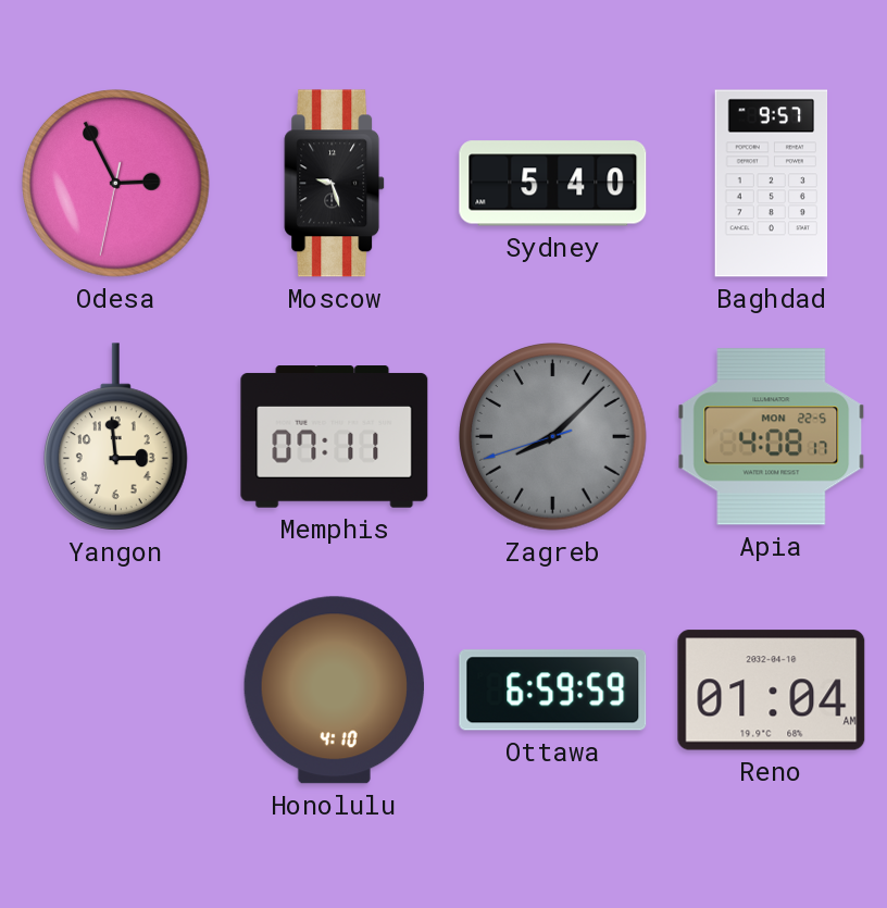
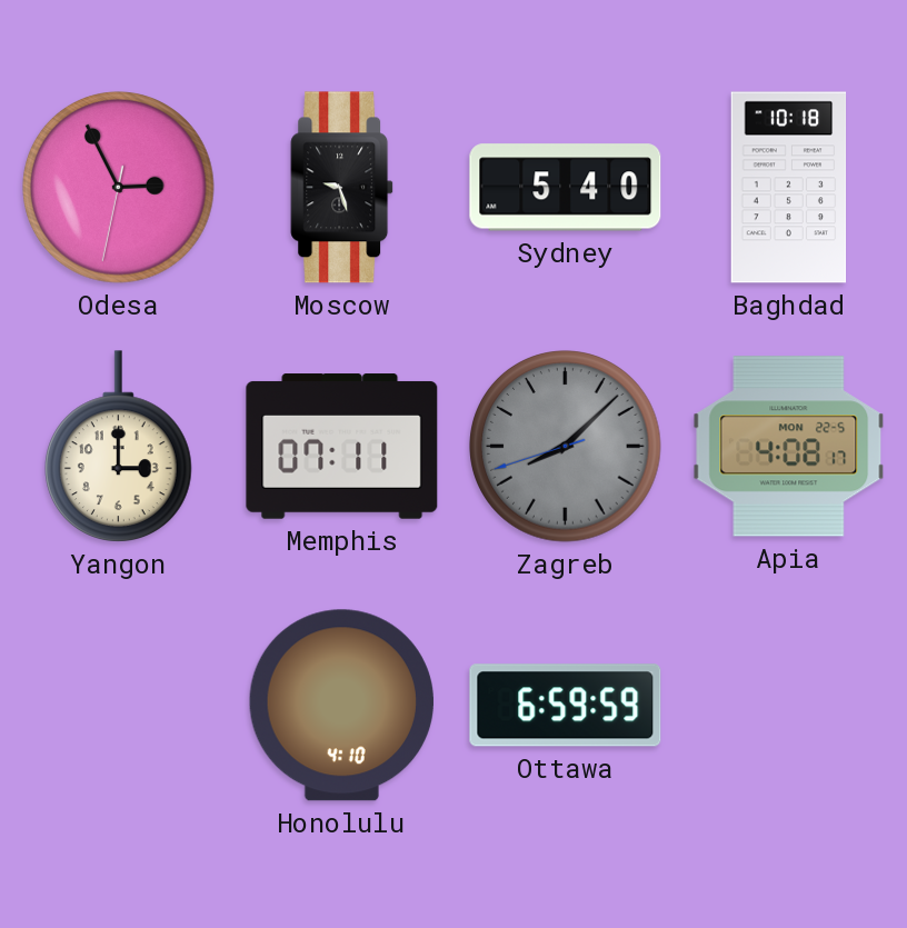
Baghdad: 9:57 -> 10:18 (789, 188)
Yangon: 2:59 -> 3:00 (118, 447)
Reno: 01:04 -> none (772, 691)
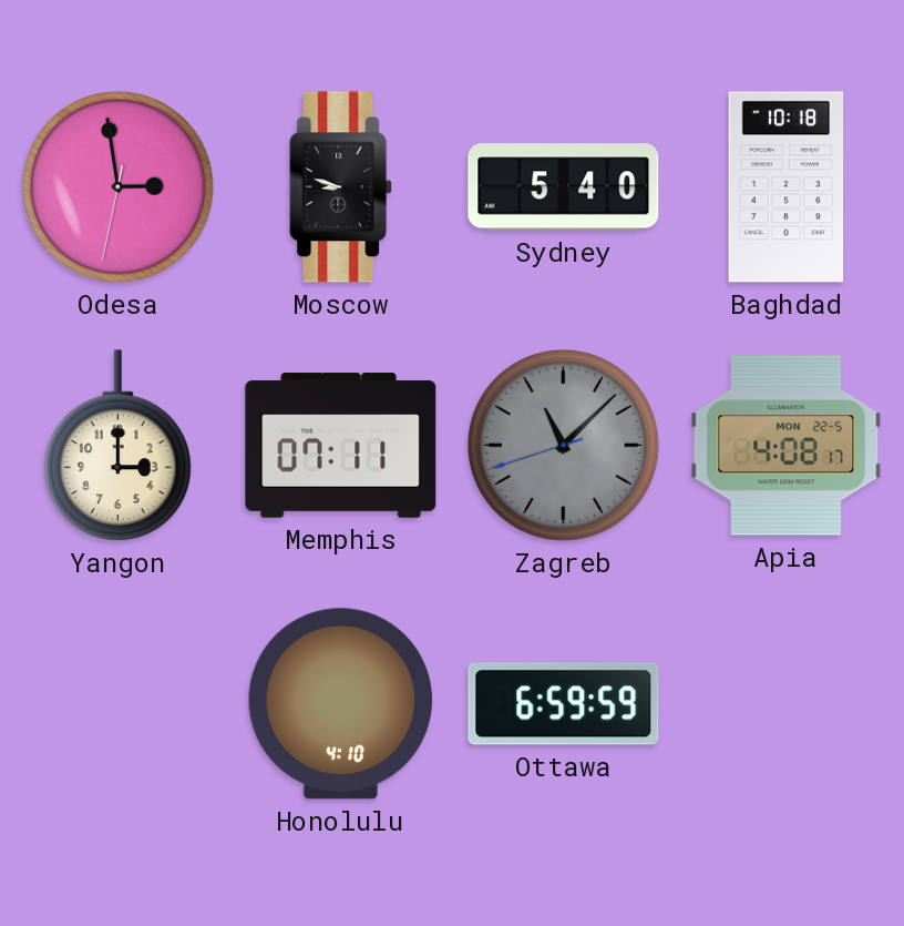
Odesa: 2:55 -> 2:58 (119, 187)
Moscow: 9:27 -> 8:48 (341, 187)
Zagreb: 8:07 -> 11:07 (564, 446)
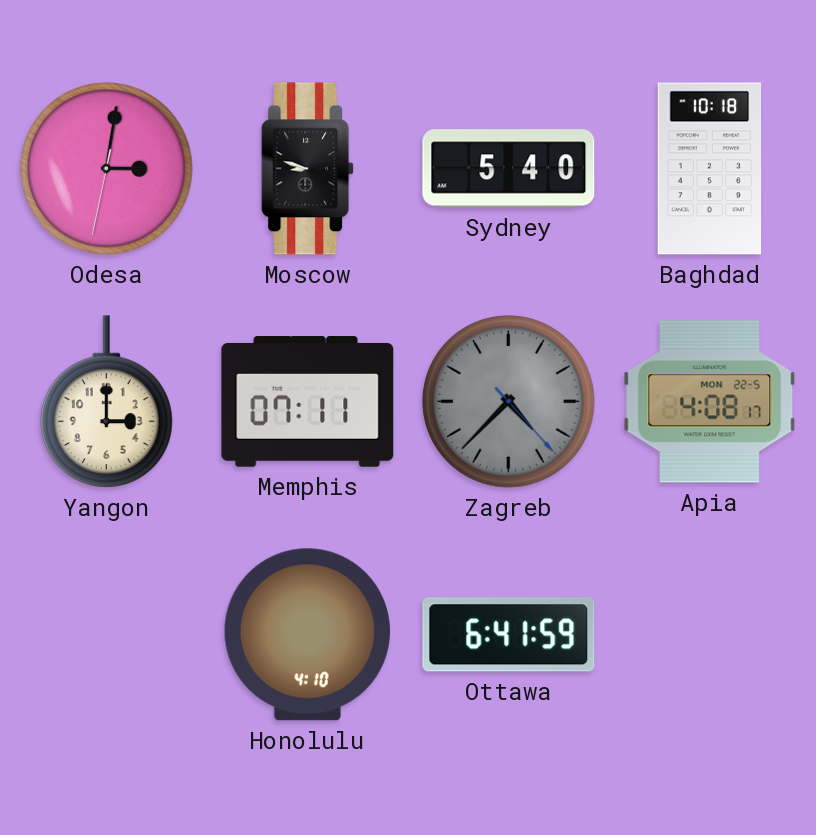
Odesa: 2:58 -> 3:01 (107, 169)
Zagreb: 11:07 -> 4:37 (509, 402)
Ottawa: 6:59 -> 6:41 (509, 635)
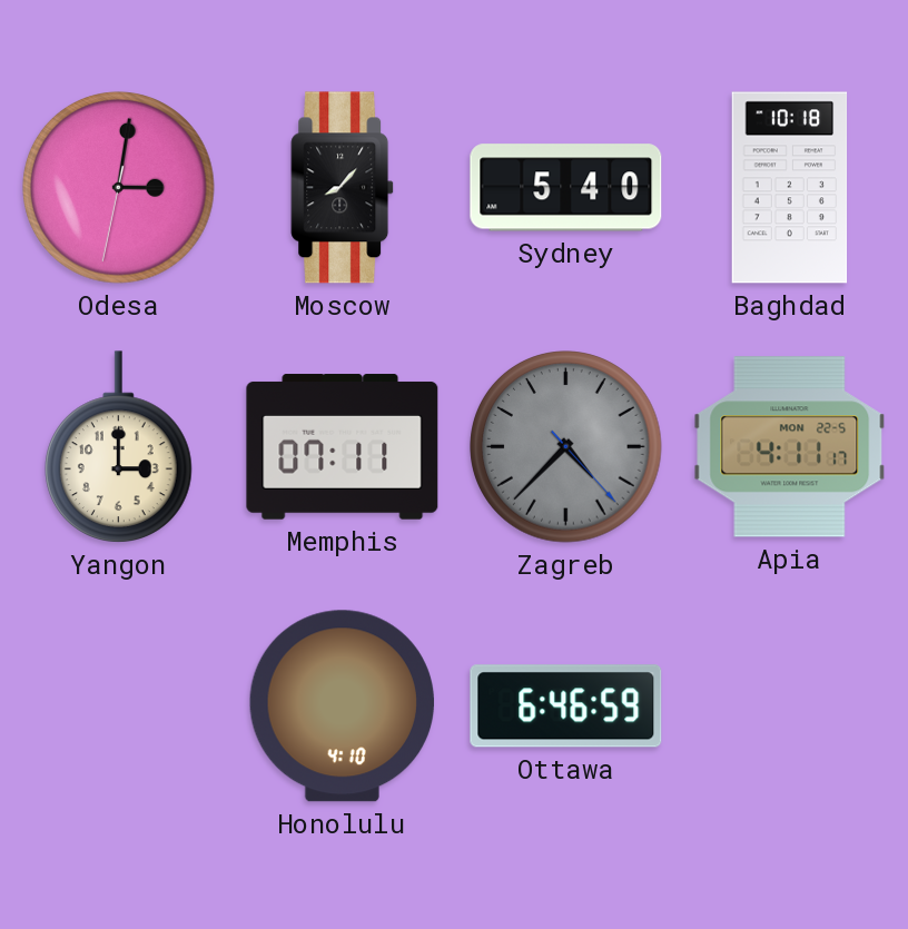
Moscow: 8:48 -> 8:07 (343, 188)
Apia: 4:08 -> 4:11 (790, 447)
Ottawa: 6:41 -> 6:46 (566, 706)
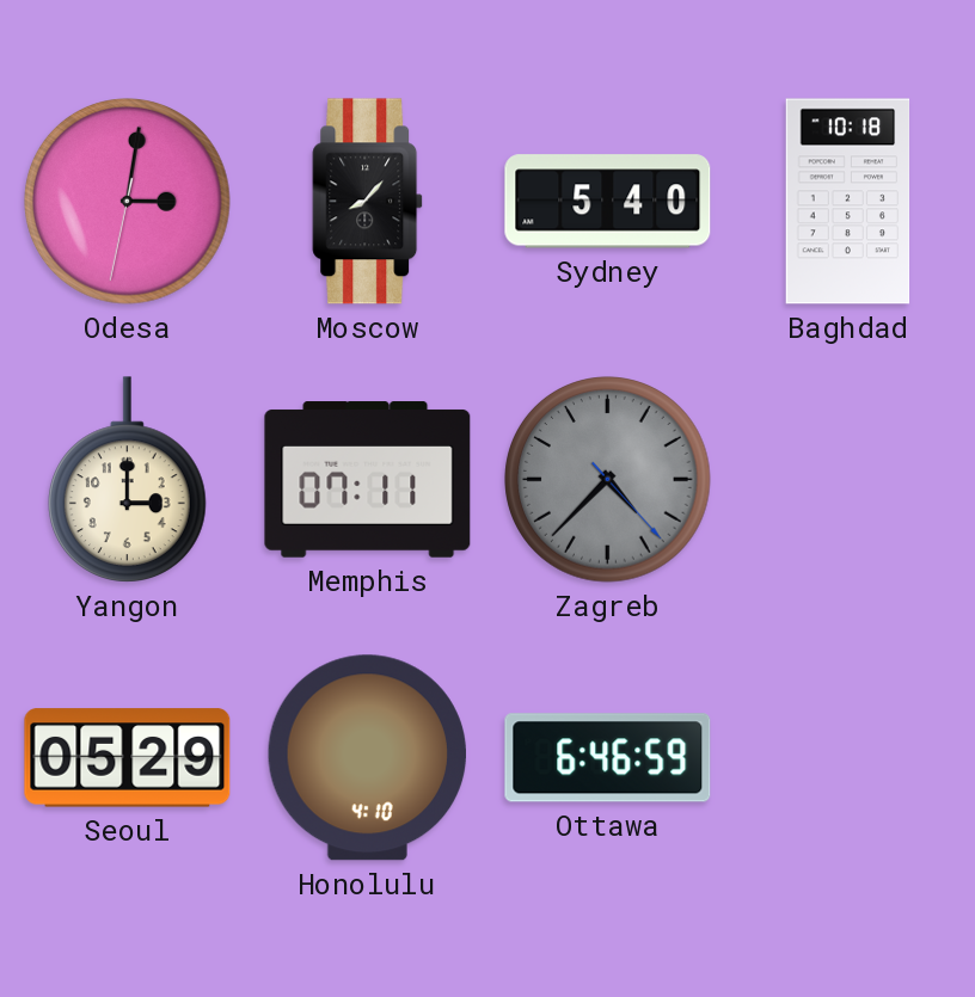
Apia: 4:11 -> none (790, 447)
Seoul: none -> 05:29 (128, 758)
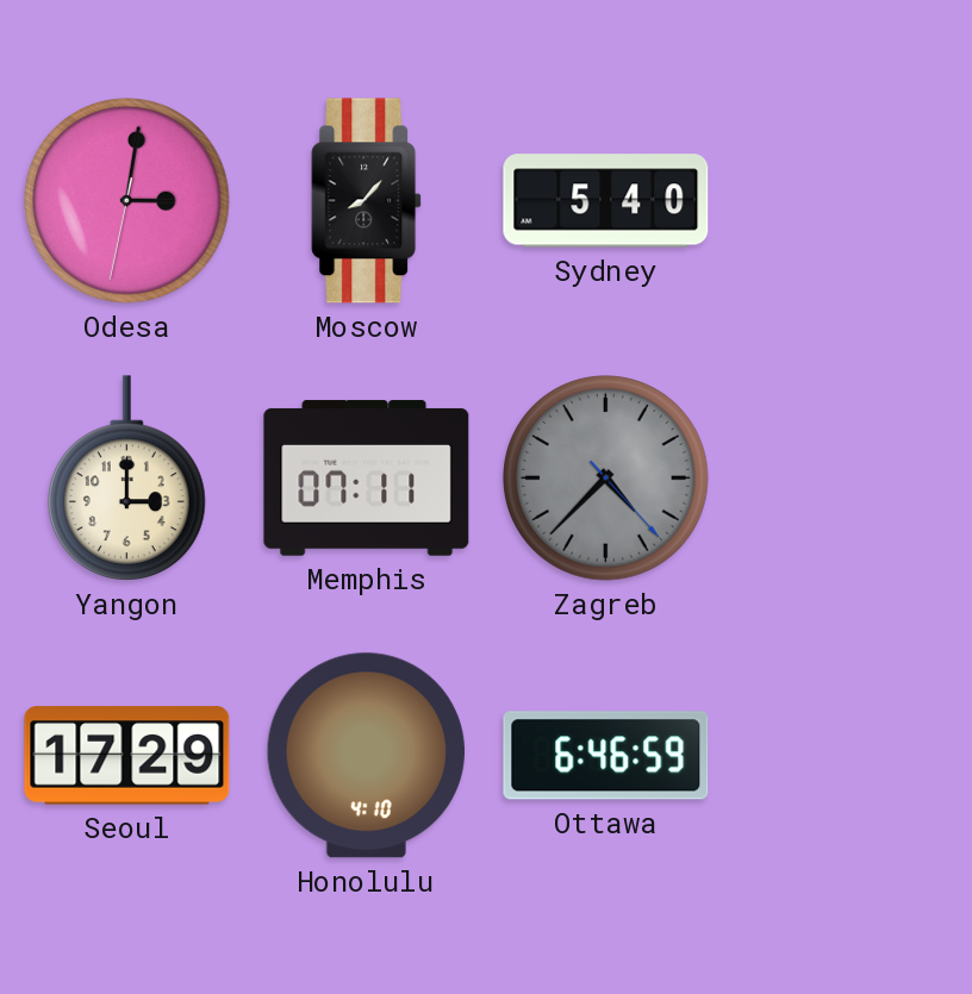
Baghdad: 10:18 -> none (848, 202)
Seoul: 05:29 -> 17:29 (127, 756)
